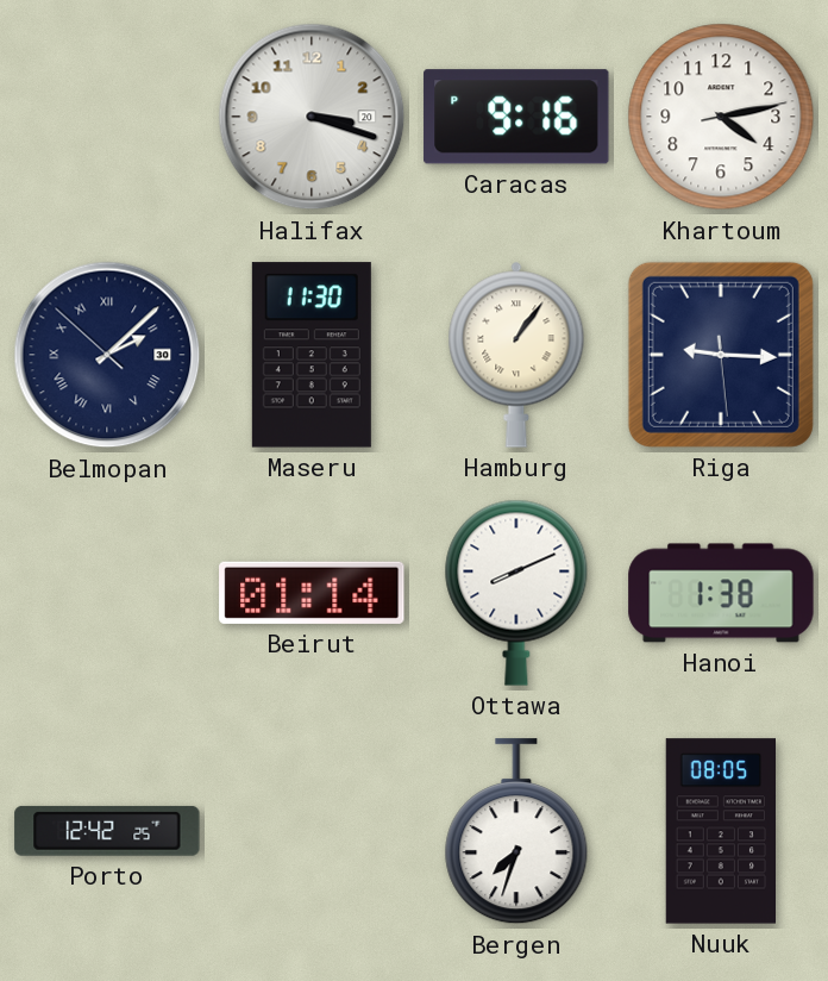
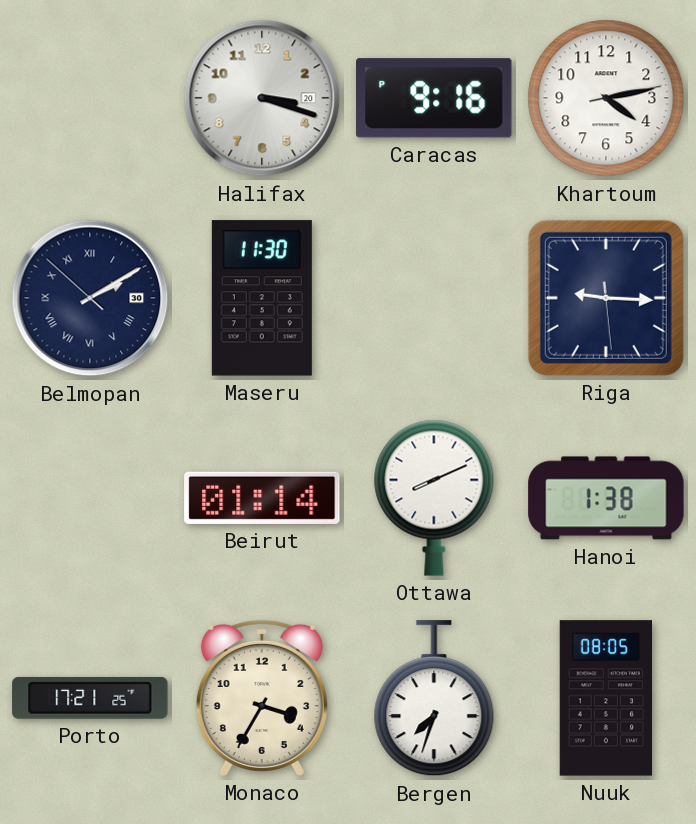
Belmopan: 2:07 -> 2:09 (90, 298)
Hamburg: 1:06 -> none (516, 355)
Porto: 12:42 -> 17:21 (90, 698)
Monaco: none -> 3:35 (262, 698)
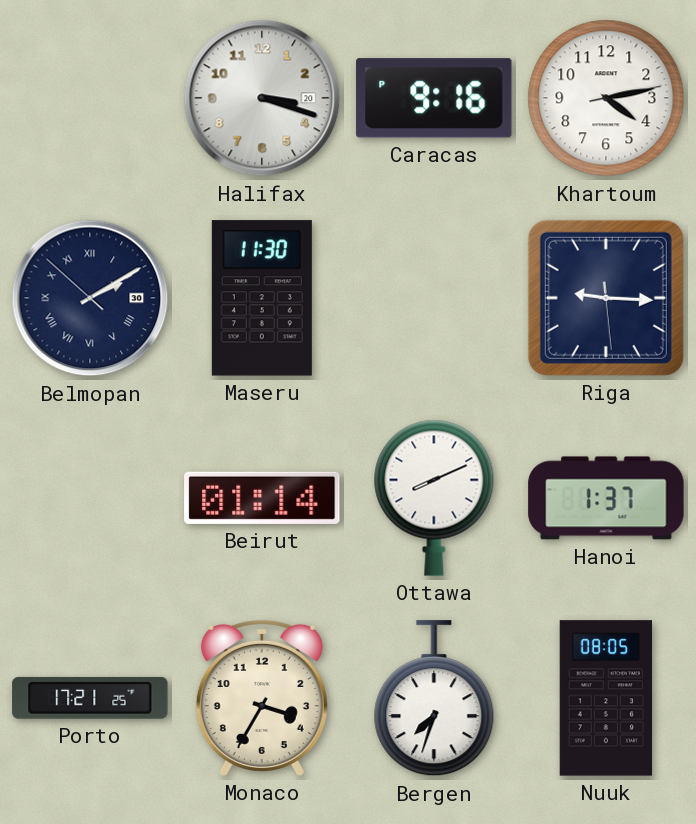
Hanoi: 1:38 -> 1:37 (606, 498)
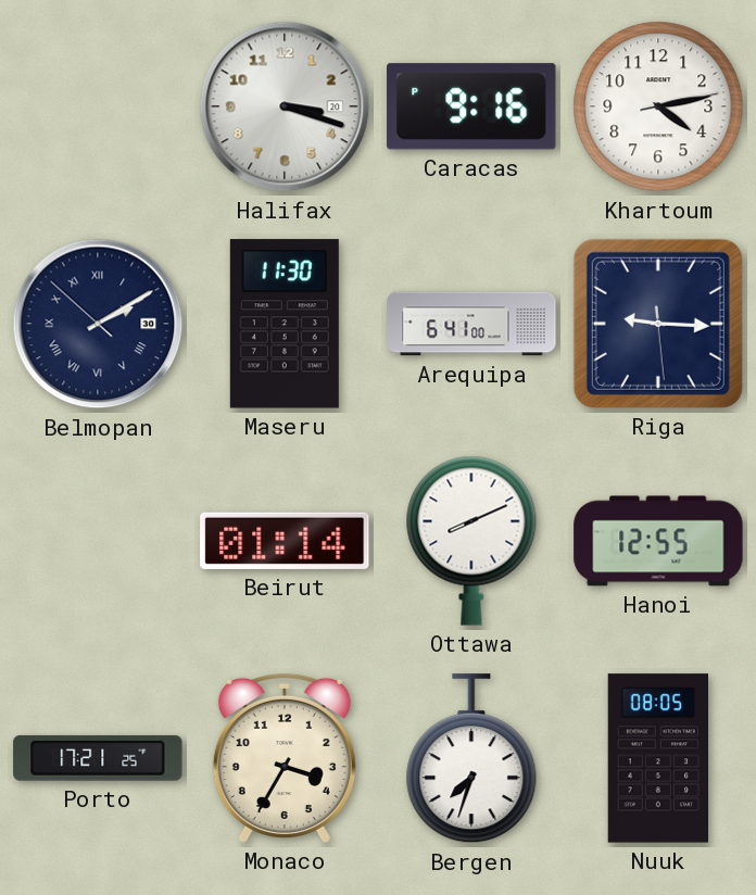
Arequipa: none -> 6:41 (471, 324)
Hanoi: 1:37 -> 12:55 (658, 541)
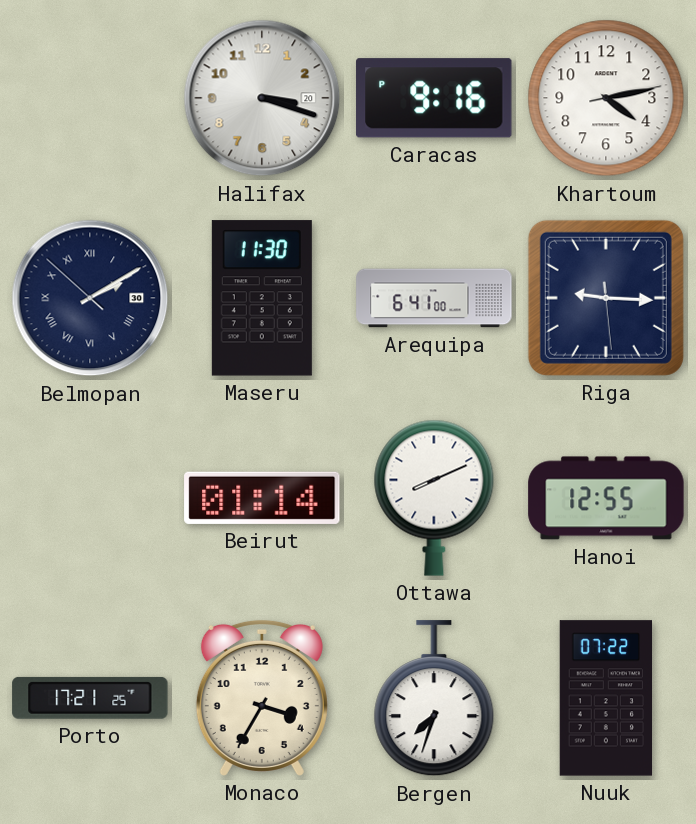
Nuuk: 08:05 -> 07:22 (605, 698)
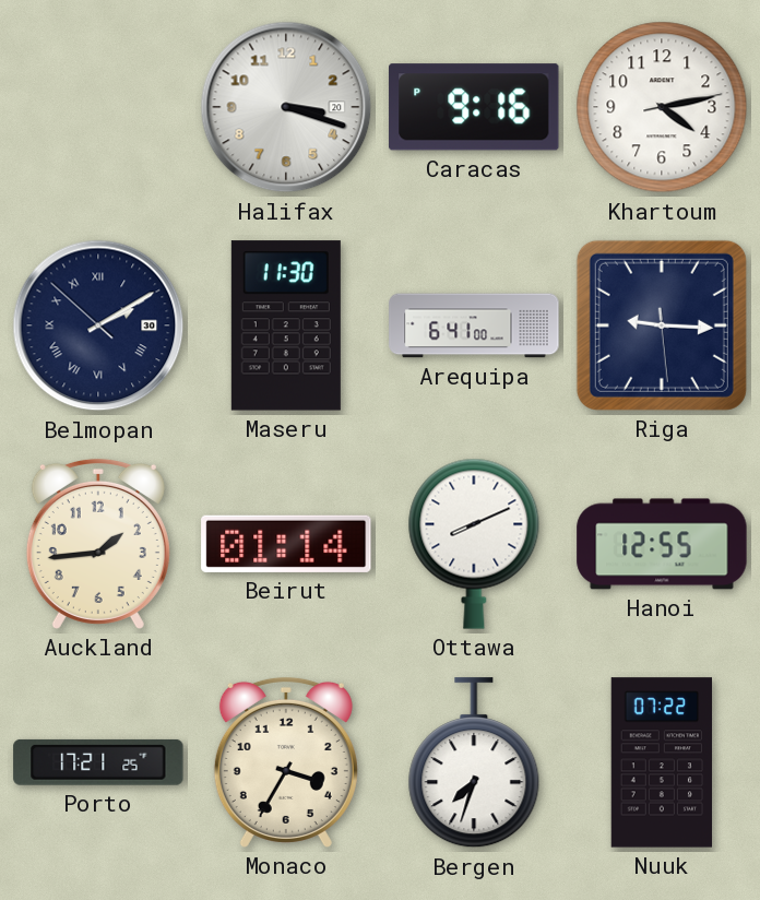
Auckland: none -> 1:44 (98, 544)
